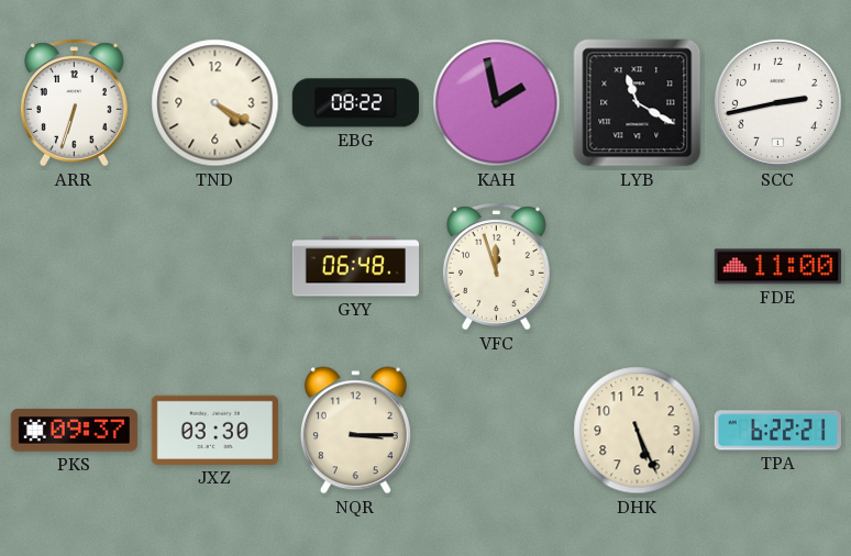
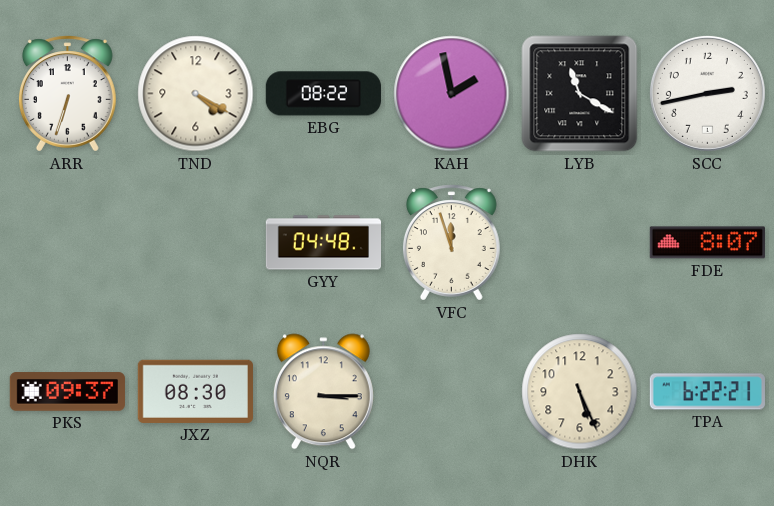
GYY: 06:48 -> 04:48 (323, 243)
FDE: 11:00 -> 8:07 (707, 243)
JXZ: 03:30 -> 08:30 (195, 391)
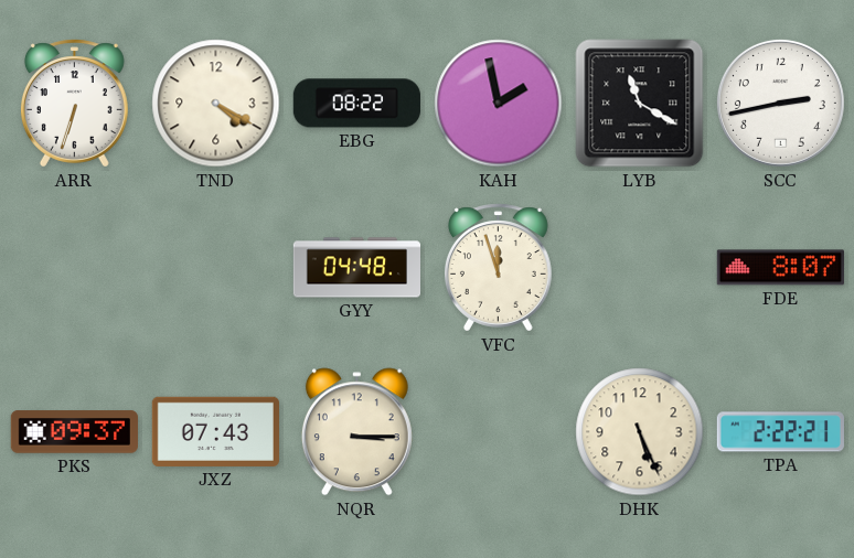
JXZ: 08:30 -> 07:43 (215, 431)
TPA: 6:22 -> 2:22 (780, 432)
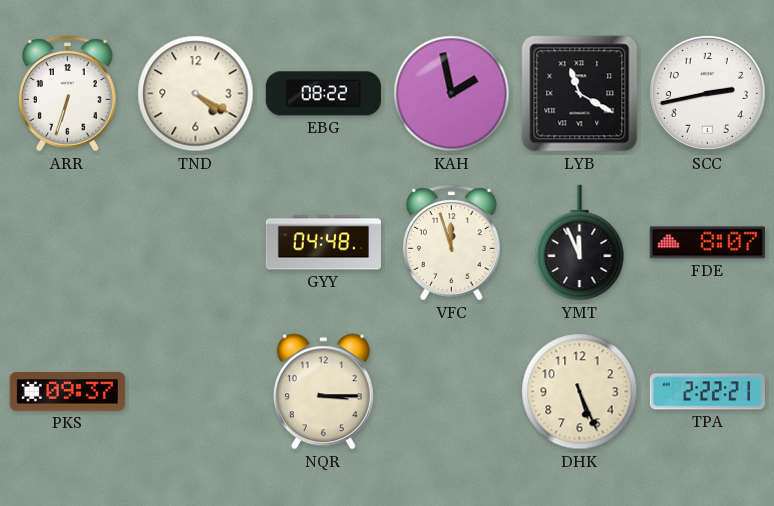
YMT: none -> 11:56 (580, 243)
JXZ: 07:43 -> none (215, 431)
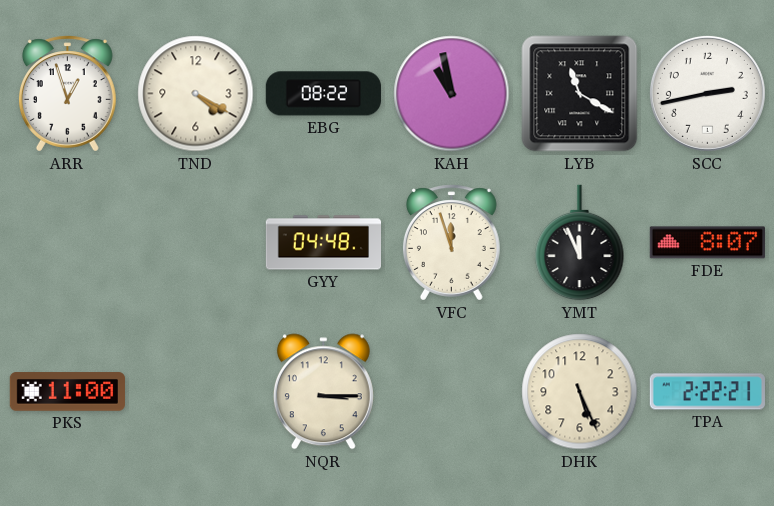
ARR: 6:33 -> 12:57 (67, 94)
KAH: 1:58 -> 10:58 (452, 94)
PKS: 09:37 -> 11:00 (67, 392)
